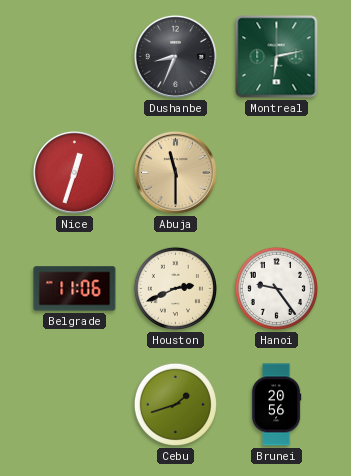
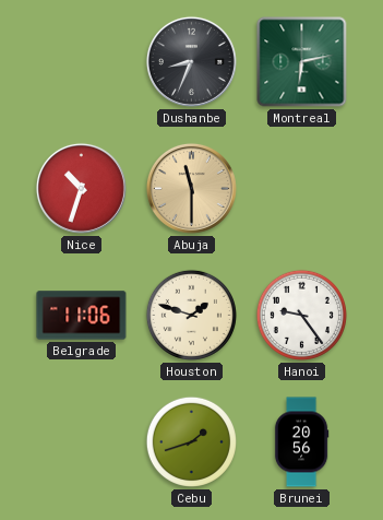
Nice: 12:33 -> 10:33 (81, 188)
Houston: 2:41 -> 1:48 (191, 315)
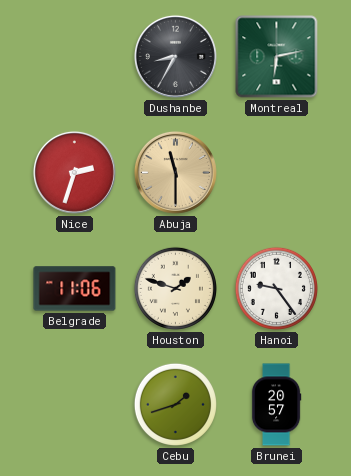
Dushanbe: 8:34 -> 8:35 (175, 56)
Nice: 10:33 -> 2:33 (74, 172)
Brunei: 20:56 -> 20:57 (276, 405)
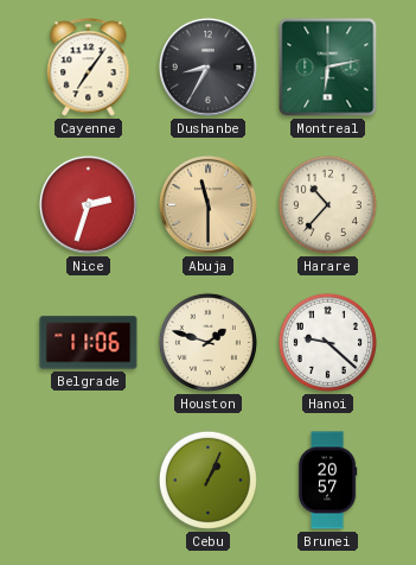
Cayenne: none -> 7:06 (89, 68)
Harare: none -> 10:37 (327, 204)
Hanoi: 9:24 -> 9:22 (327, 342)
Cebu: 1:42 -> 1:04 (207, 480)
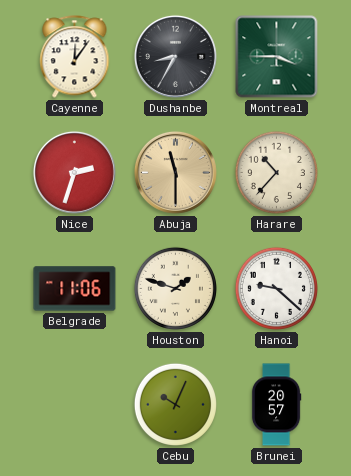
Cayenne: 7:06 -> 12:06 (75, 57)
Montreal: 6:13 -> 3:45 (277, 57)
Cebu: 1:04 -> 10:04 (175, 404)
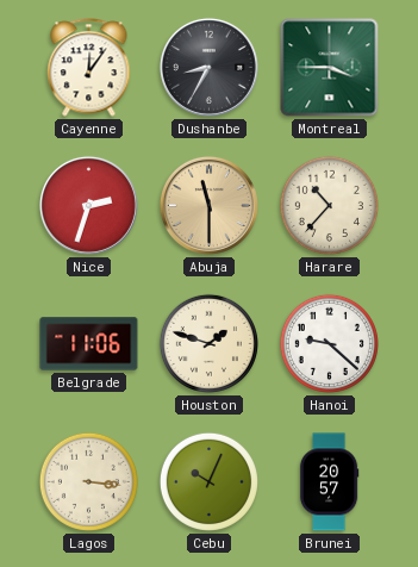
Lagos: none -> 3:16 (88, 481)
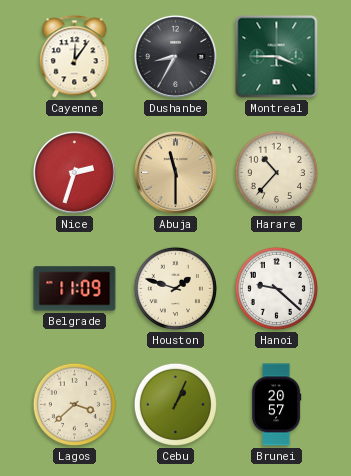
Belgrade: 11:06 -> 11:09 (75, 289)
Lagos: 3:16 -> 3:38 (74, 404)
Cebu: 10:04 -> 1:04 (175, 404)
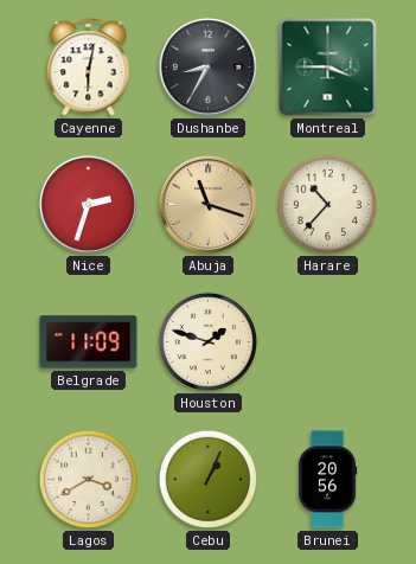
Cayenne: 12:06 -> 6:02 (89, 68)
Abuja: 11:30 -> 11:18 (207, 204)
Hanoi: 9:22 -> none (276, 288)
Lagos: 3:38 -> 3:40 (88, 479)
Brunei: 20:57 -> 20:56 (327, 480)
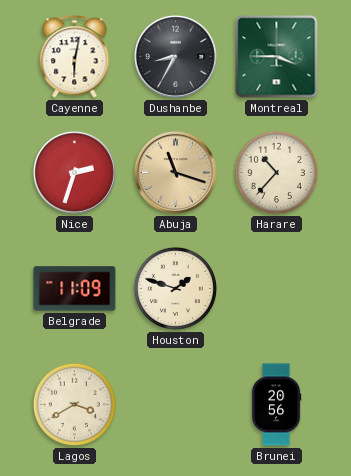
Cebu: 1:04 -> none (207, 479)
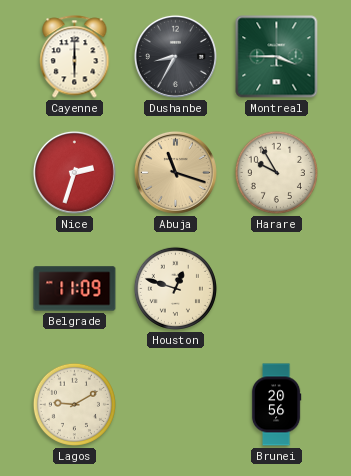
Cayenne: 6:02 -> 6:00 (75, 57)
Harare: 10:37 -> 9:55 (276, 172)
Houston: 1:48 -> 12:48 (175, 288)
Lagos: 3:40 -> 9:10 (74, 404)
